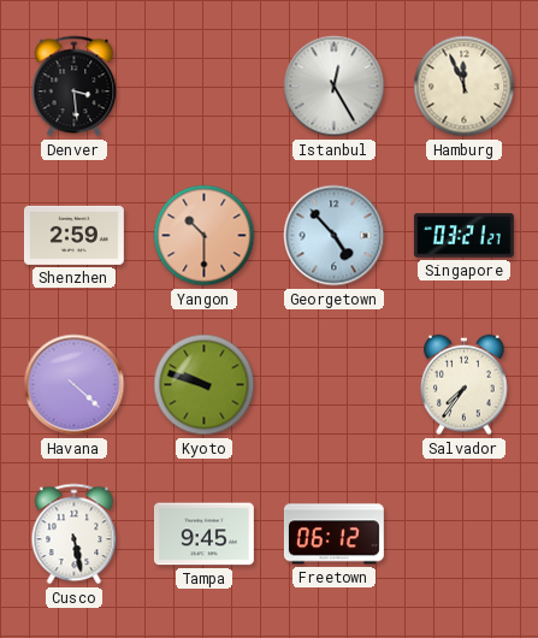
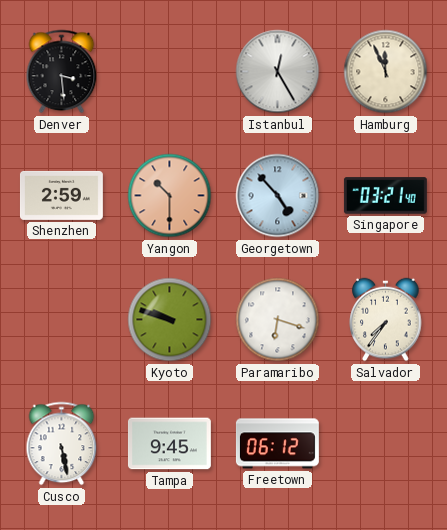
Singapore: 03:21:27 -> 03:21:40 (385, 196)
Havana: 4:22 -> none (75, 385)
Paramaribo: none -> 6:18 (278, 320)
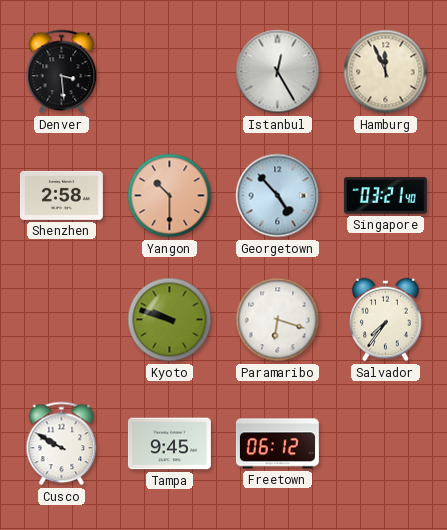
Shenzhen: 2:59 -> 2:58 (61, 195)
Cusco: 5:28 -> 9:50 (62, 444)
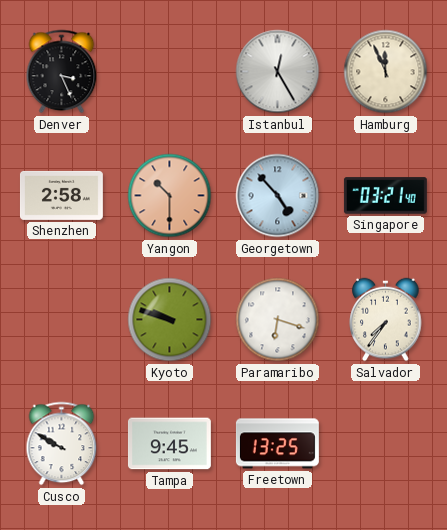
Denver: 3:29 -> 3:26 (62, 72)
Freetown: 06:12 -> 13:25 (277, 444)
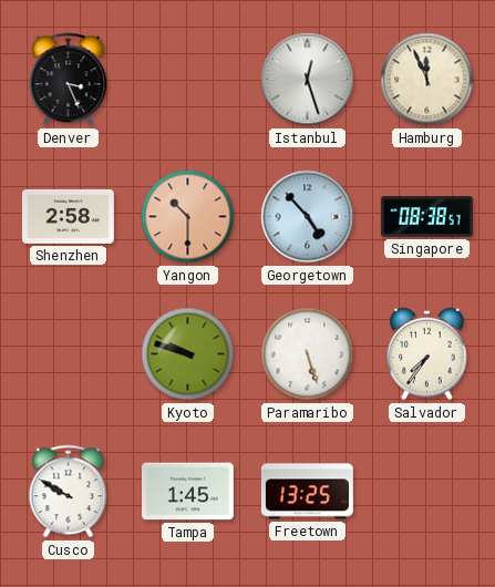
Istanbul: 12:25 -> 12:27 (308, 80)
Singapore: 03:21 -> 08:38 (426, 217)
Paramaribo: 6:18 -> 5:27 (308, 354)
Tampa: 9:45 -> 1:45 (187, 492)
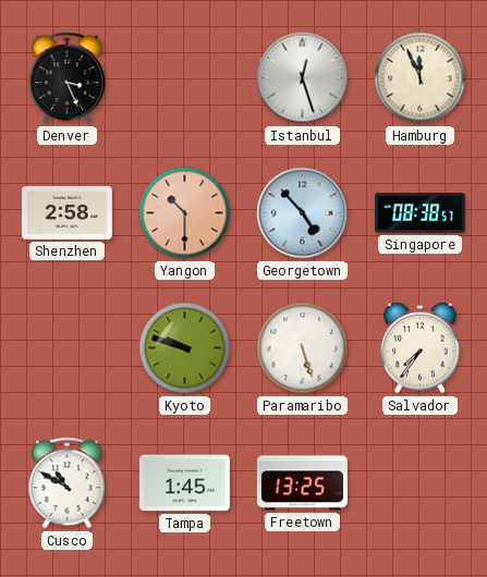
Cusco: 9:50 -> 10:50 (68, 483)
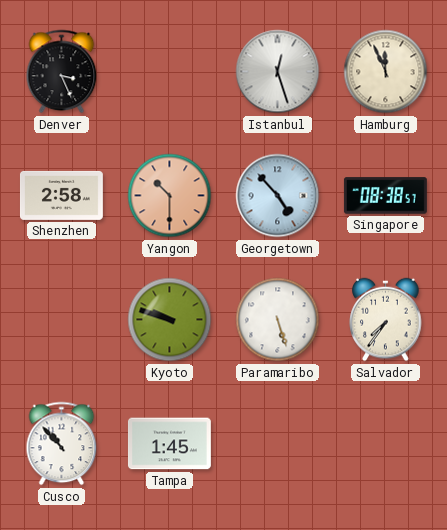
Cusco: 10:50 -> 10:53 (62, 444)
Freetown: 13:25 -> none (302, 483)
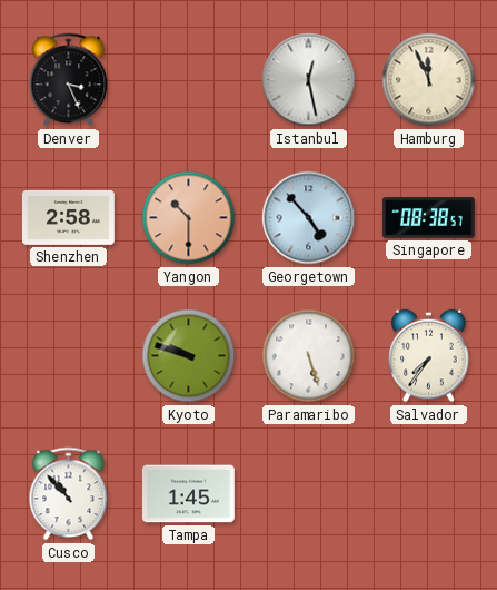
Istanbul: 12:27 -> 12:28 (309, 80)
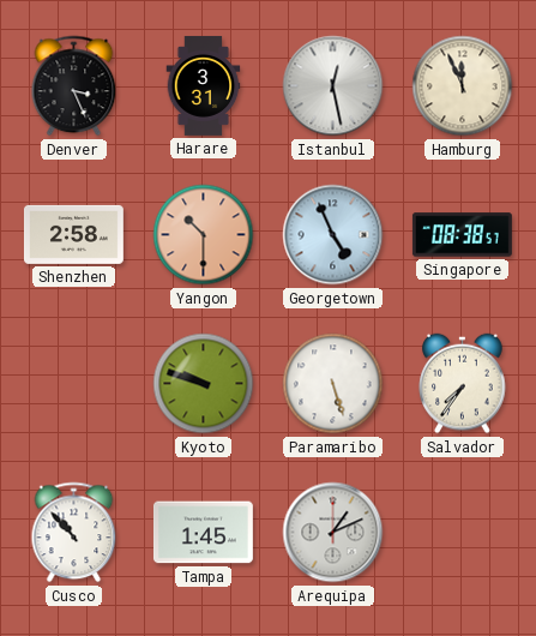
Harare: none -> 3:31 (204, 85)
Georgetown: 4:53 -> 4:56 (333, 235)
Arequipa: none -> 1:11 (333, 533)
